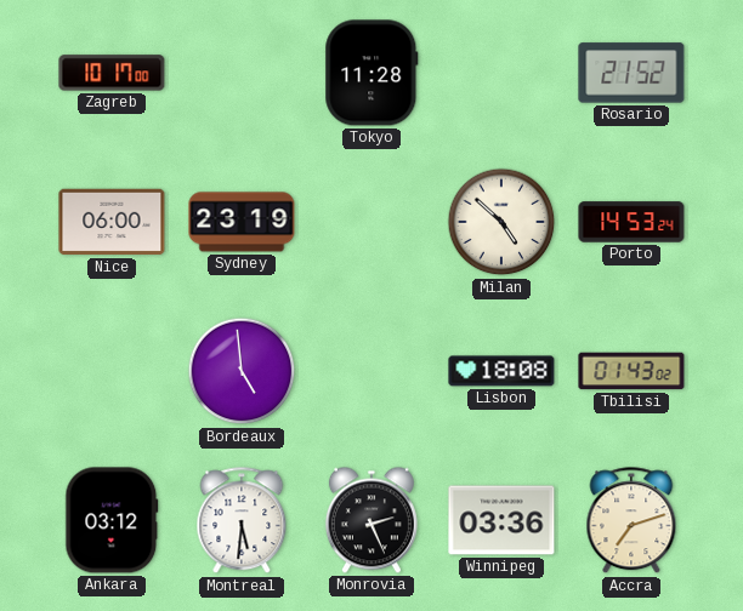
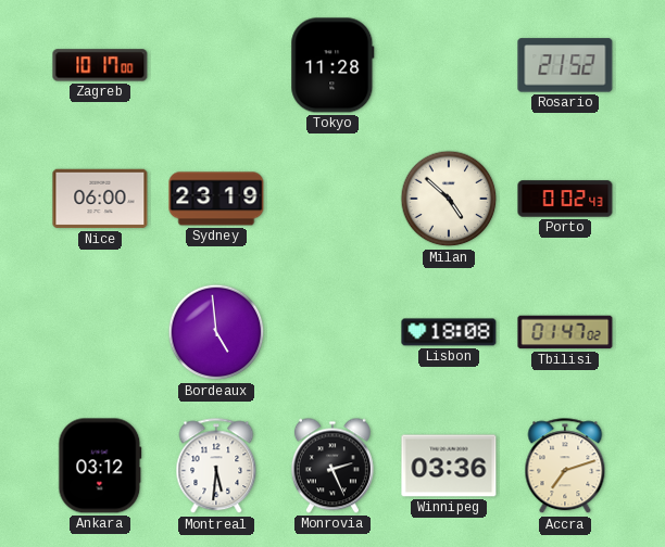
Porto: 14:53 -> 0:02 (565, 199)
Tbilisi: 01:43 -> 01:47 (565, 332)
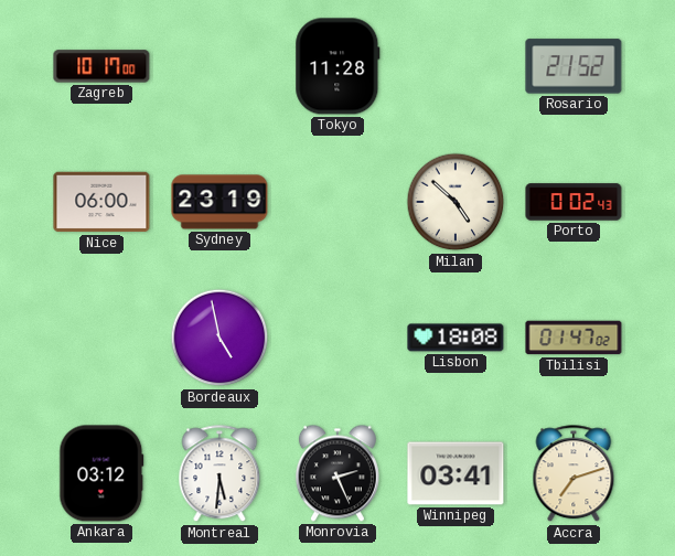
Bordeaux: 4:59 -> 4:58 (219, 338)
Winnipeg: 03:36 -> 03:41 (456, 473)
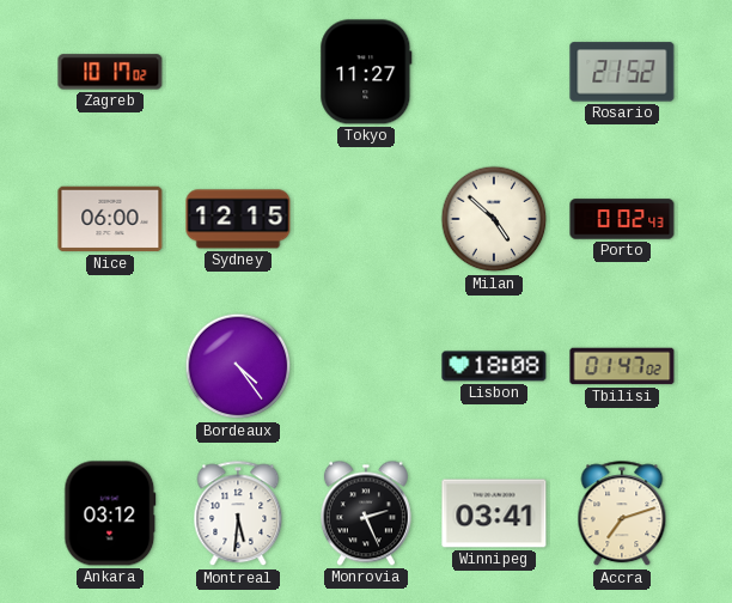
Zagreb: 10:17:00 -> 10:17:02 (110, 72)
Tokyo: 11:28 -> 11:27 (366, 72)
Sydney: 23:19 -> 12:15 (238, 219)
Bordeaux: 4:58 -> 4:24 (238, 366)
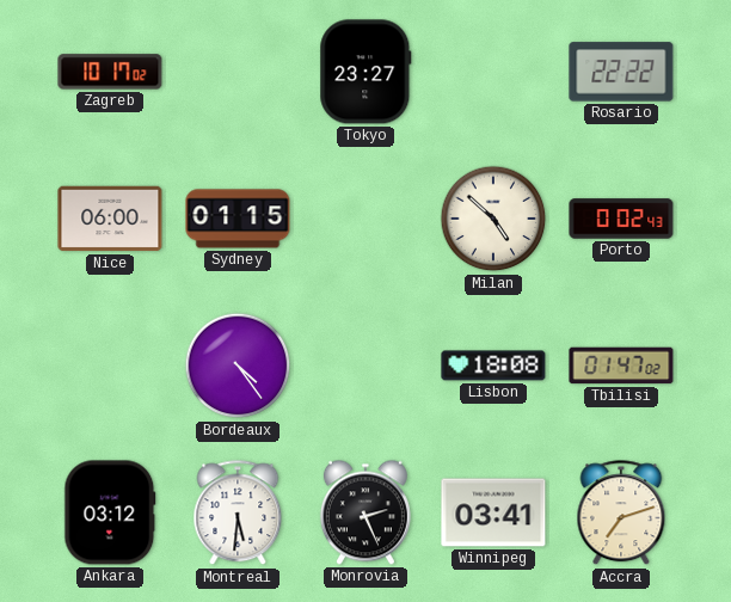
Tokyo: 11:27 -> 23:27 (365, 72)
Rosario: 21:52 -> 22:22 (621, 72)
Sydney: 12:15 -> 01:15 (238, 219)
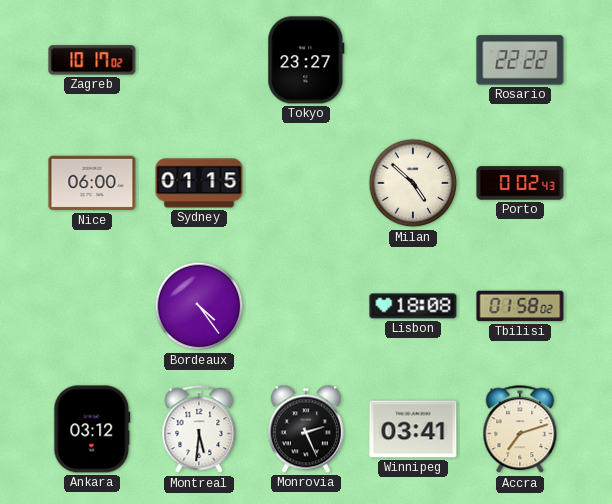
Tbilisi: 01:47 -> 01:58 (520, 306)
